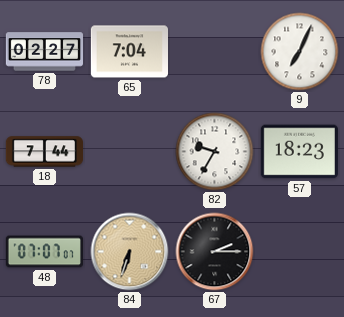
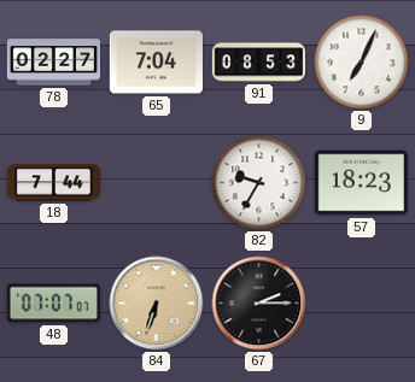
91: none -> 08:53 (258, 63)
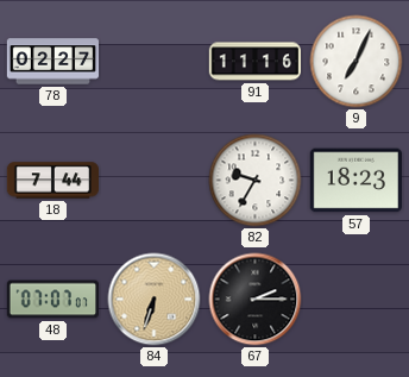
65: 7:04 -> none (156, 63)
91: 08:53 -> 11:16 (254, 62)
